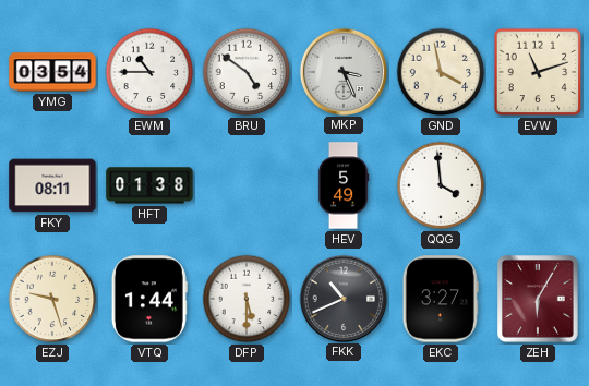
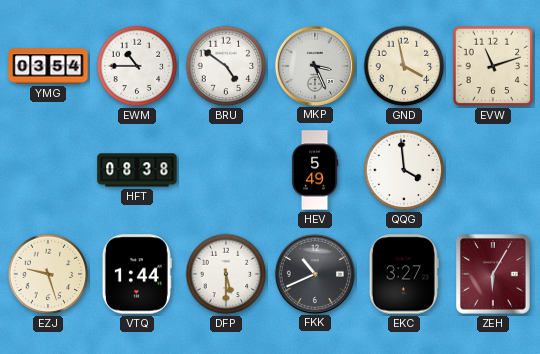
FKY: 08:11 -> none (52, 185)
HFT: 01:38 -> 08:38 (137, 170)
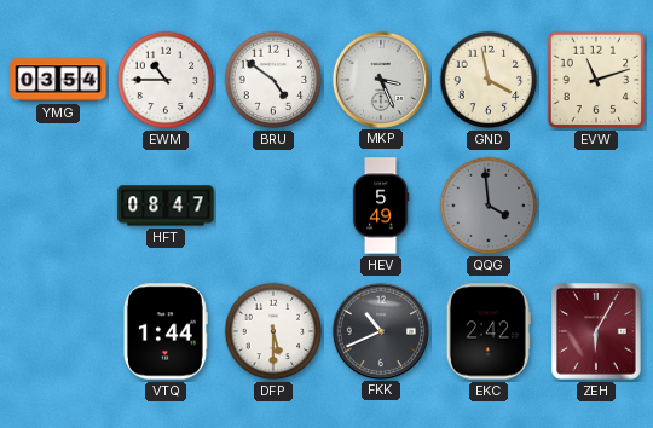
HFT: 08:38 -> 08:47 (166, 206)
QQG dial: white -> grey (489, 206)
EZJ: 9:27 -> none (48, 274)
EKC: 3:27 -> 2:42 (489, 331)
